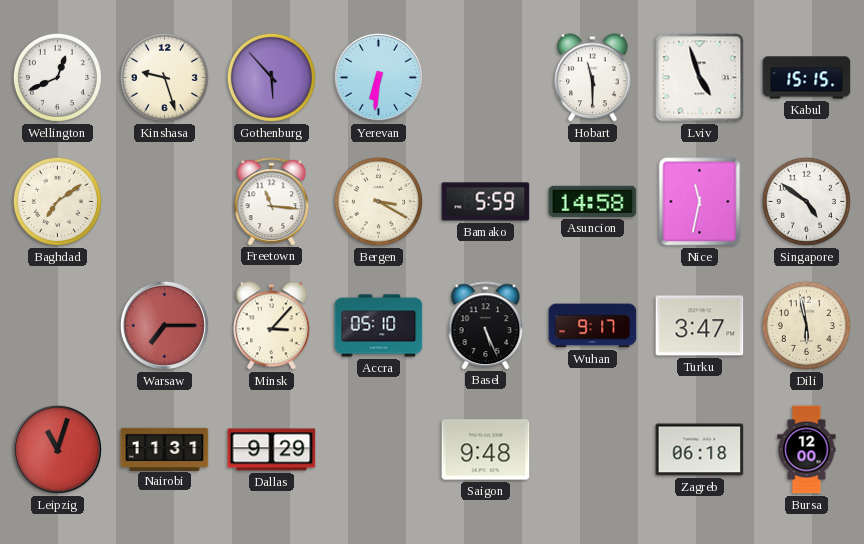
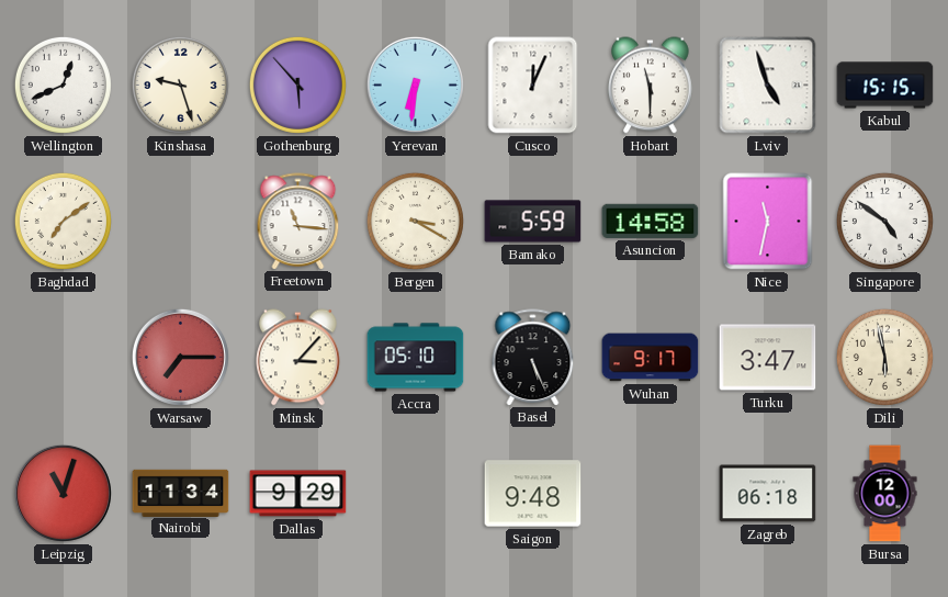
Cusco: none -> 12:04 (533, 86)
Nairobi: 11:31 -> 11:34 (181, 493)
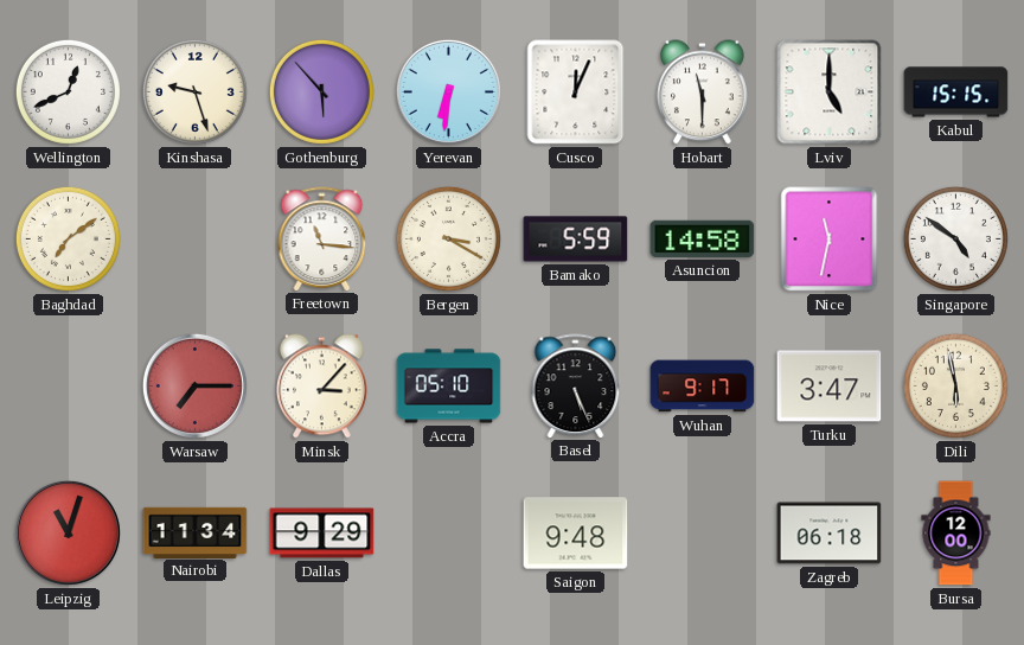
Lviv: 4:57 -> 5:00 (830, 92)
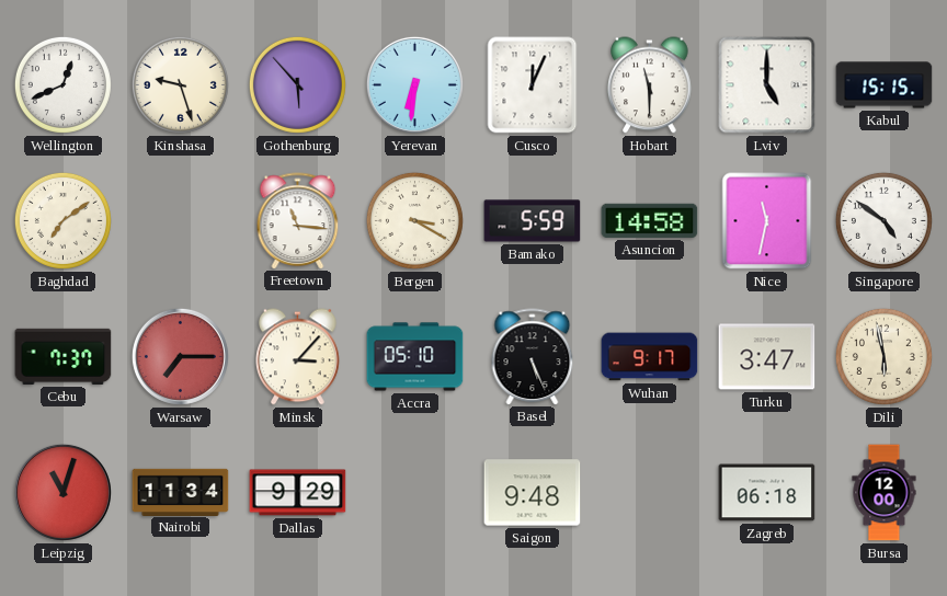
Cebu: none -> 7:37 (64, 356)
